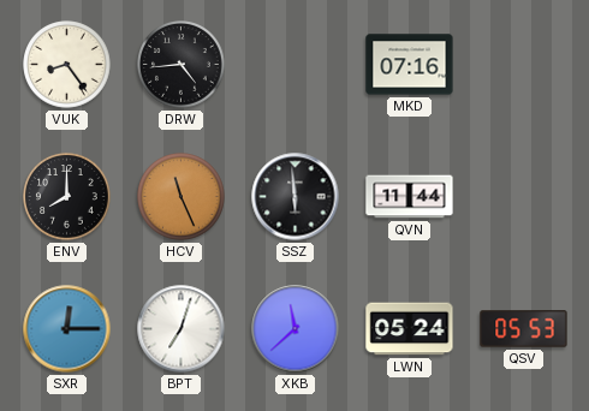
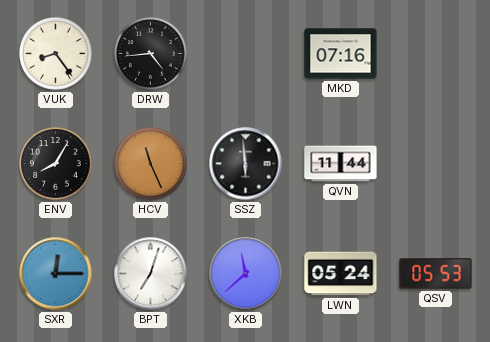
ENV: 8:00 -> 8:05 (56, 164)
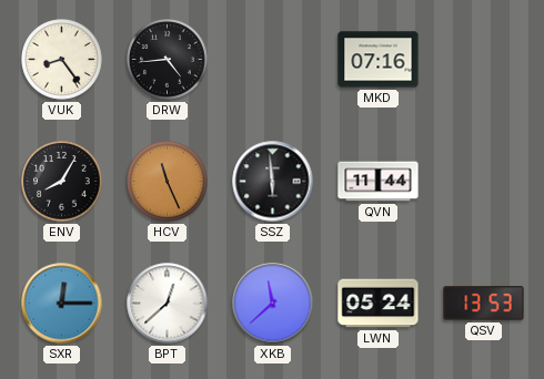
BPT: 7:03 -> 12:38 (168, 304)
QSV: 05:53 -> 13:53 (484, 304)
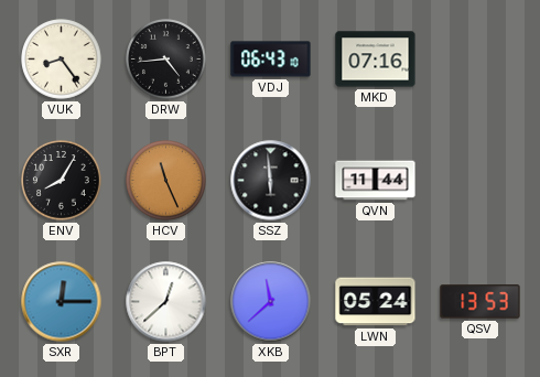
VDJ: none -> 06:43 (271, 60)
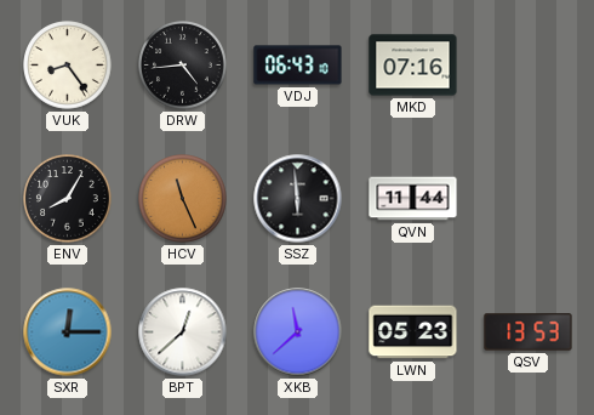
LWN: 05:24 -> 05:23 (413, 332)
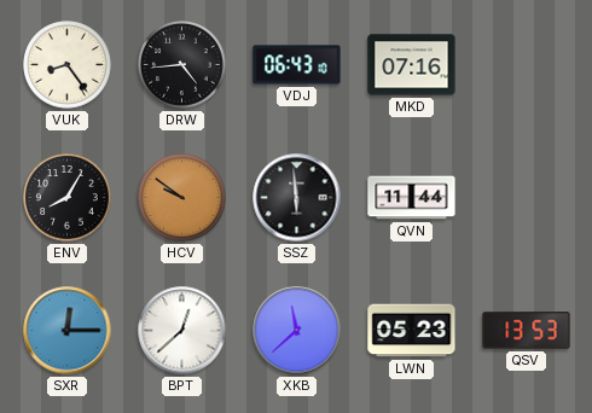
HCV: 11:26 -> 9:51 (182, 198)
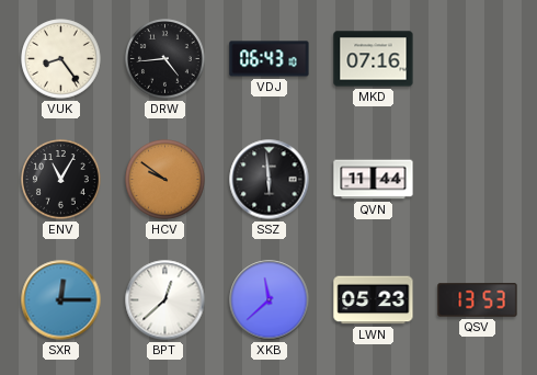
ENV: 8:05 -> 11:05 (61, 180)
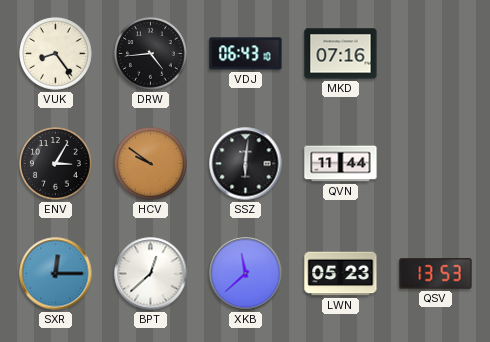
ENV: 11:05 -> 3:05 (56, 164)
SSZ: 5:59 -> 6:01 (246, 164)
